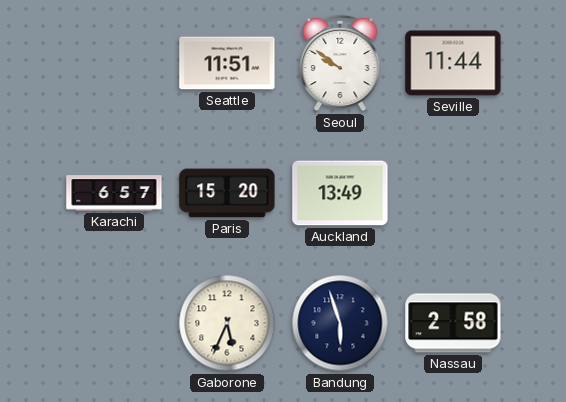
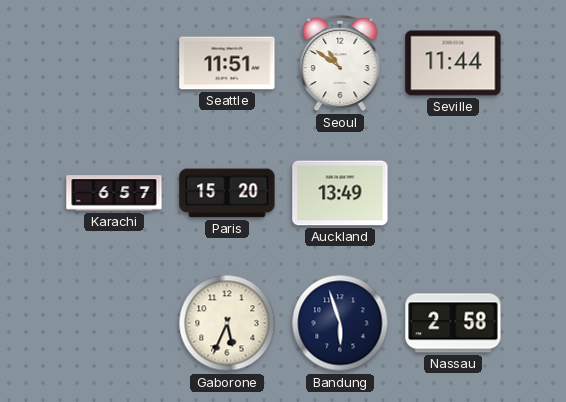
Seoul: 9:51 -> 10:51 (340, 63)
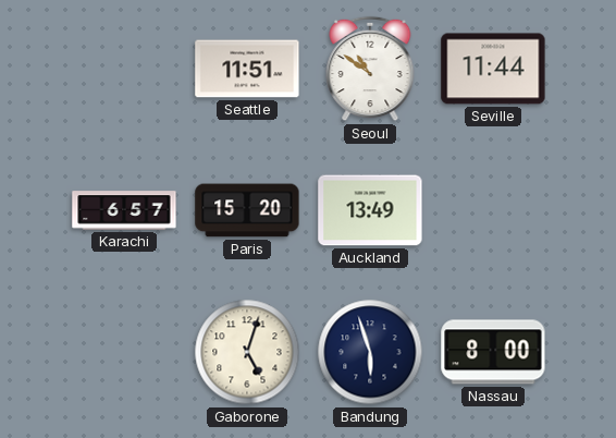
Gaborone: 5:34 -> 5:03 (247, 352)
Nassau: 2:58 -> 8:00 (493, 352)
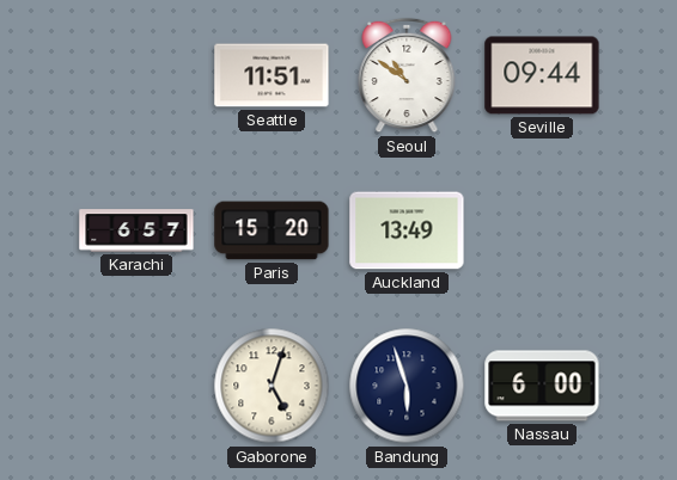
Seville: 11:44 -> 09:44 (542, 75)
Nassau: 8:00 -> 6:00 (542, 386)
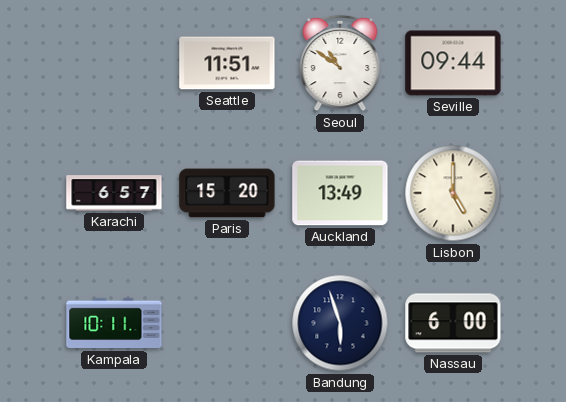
Lisbon: none -> 5:00 (453, 193)
Kampala: none -> 10:11 (114, 323)
Gaborone: 5:03 -> none (272, 386)
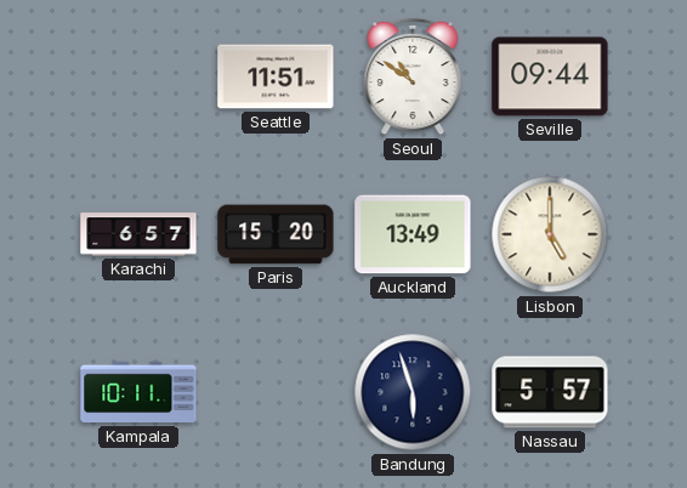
Nassau: 6:00 -> 5:57 (550, 392)
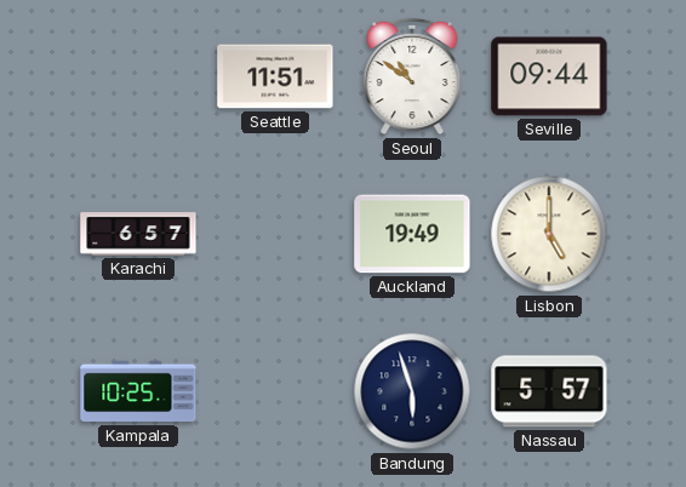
Paris: 15:20 -> none (276, 234)
Auckland: 13:49 -> 19:49 (412, 234)
Kampala: 10:11 -> 10:25 (138, 391)
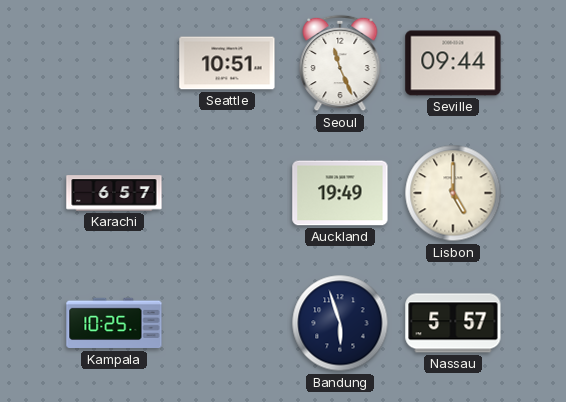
Seattle: 11:51 -> 10:51 (227, 63)
Seoul: 10:51 -> 11:26 (340, 63)
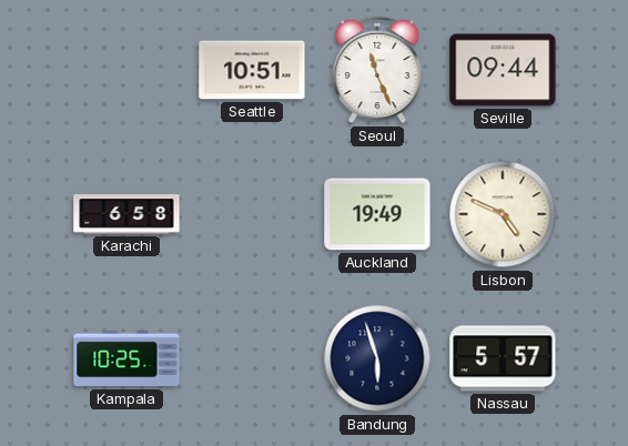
Karachi: 6:57 -> 6:58 (126, 214)
Lisbon: 5:00 -> 4:49 (503, 214)
